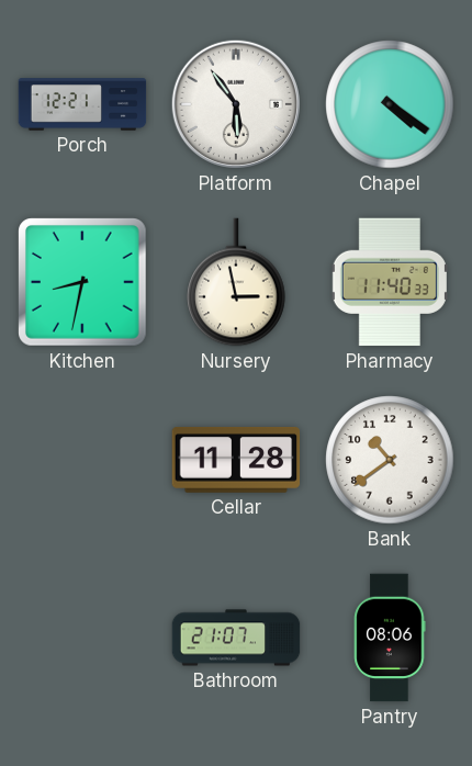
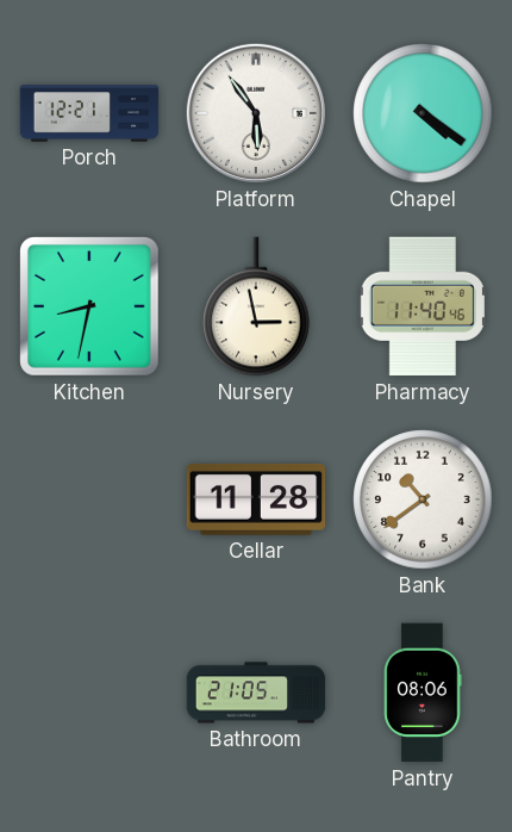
Pharmacy: 11:40:33 -> 11:40:46 (423, 306)
Bathroom: 21:07 -> 21:05 (256, 693)
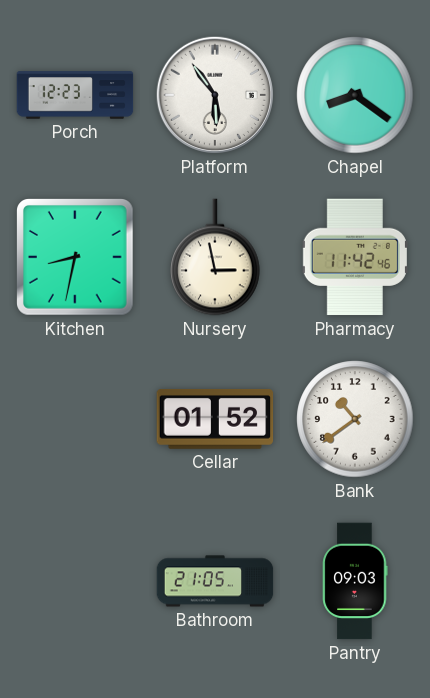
Porch: 12:21 -> 12:23 (75, 95)
Chapel: 4:21 -> 8:21 (355, 95)
Pharmacy: 11:40 -> 11:42 (355, 257)
Cellar: 11:28 -> 01:52 (215, 420)
Pantry: 08:06 -> 09:03 (355, 581)
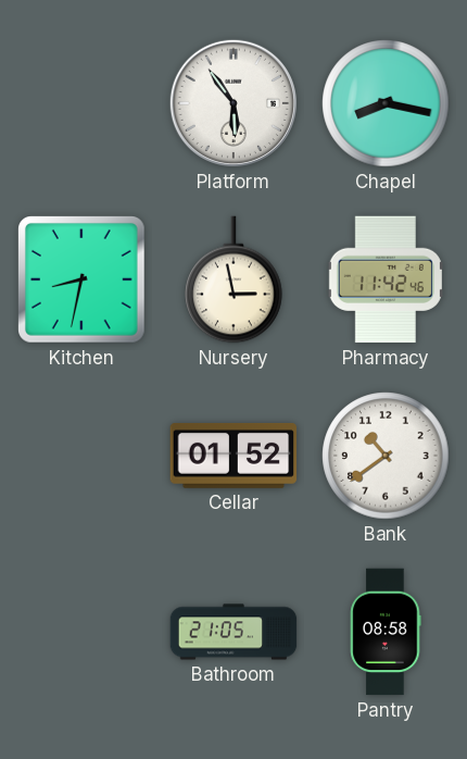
Porch: 12:23 -> none (75, 95)
Chapel: 8:21 -> 8:17 (386, 103)
Pantry: 09:03 -> 08:58 (386, 632)
